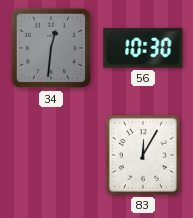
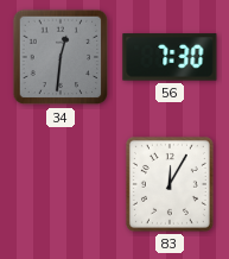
56: 10:30 -> 7:30 (170, 57)
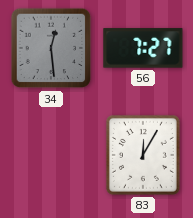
34: 12:31 -> 12:29 (51, 48)
56: 7:30 -> 7:27 (143, 48)
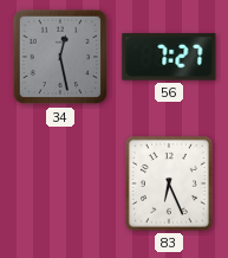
34: 12:29 -> 12:28 (60, 57)
83: 12:05 -> 6:26 (169, 183)
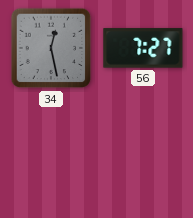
83: 6:26 -> none (169, 183)
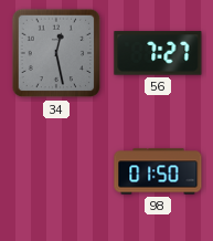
98: none -> 01:50 (158, 171)
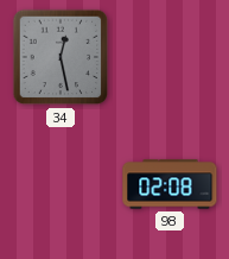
56: 7:27 -> none (158, 53)
98: 01:50 -> 02:08 (170, 184)
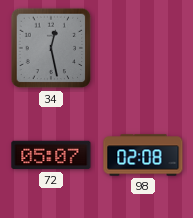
72: none -> 05:07 (51, 155)
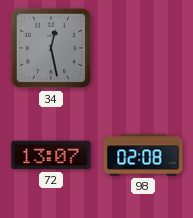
72: 05:07 -> 13:07 (51, 155)
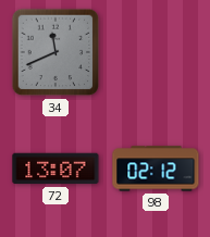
34: 12:28 -> 11:41 (55, 52)
98: 02:08 -> 02:12 (156, 169)
